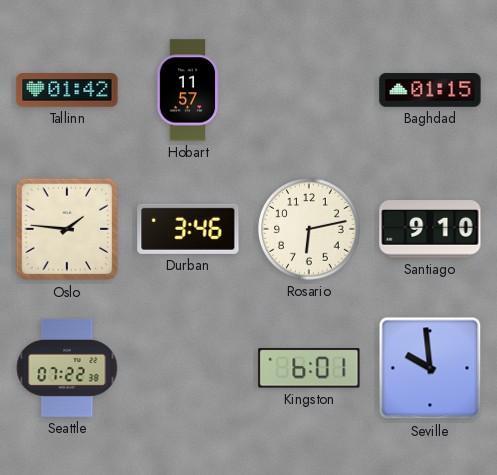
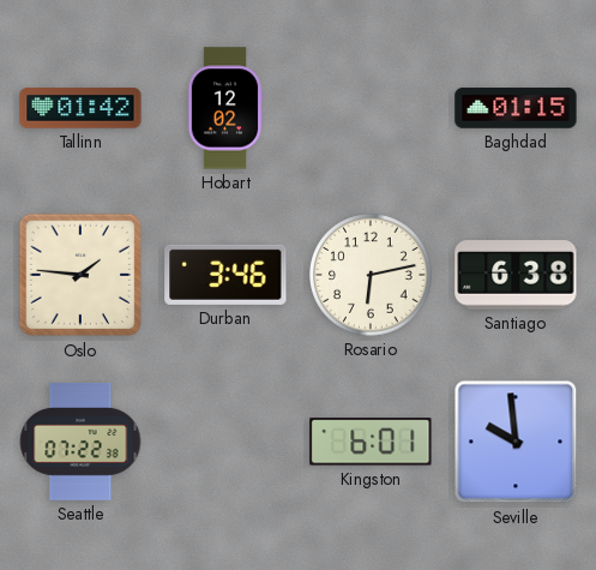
Hobart: 11:57 -> 12:02 (225, 108)
Santiago: 9:10 -> 6:38 (516, 275)
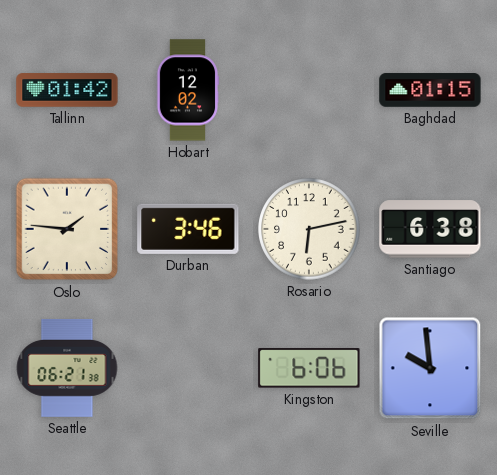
Seattle: 07:22 -> 06:21 (67, 368)
Kingston: 6:01 -> 6:06 (309, 368)
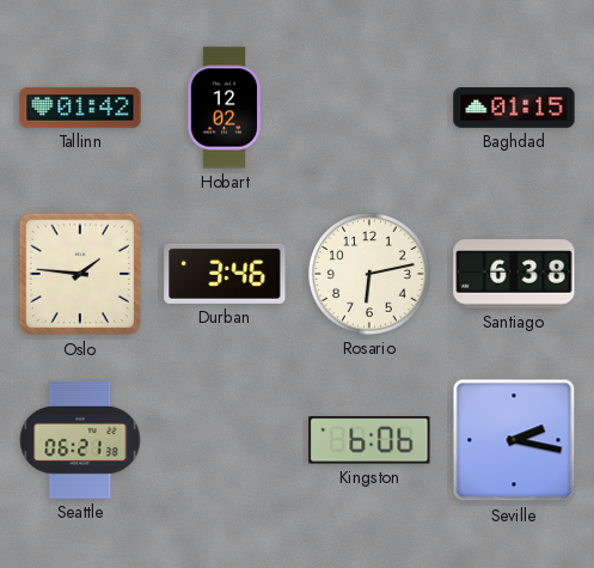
Seville: 9:59 -> 2:17 (514, 440)
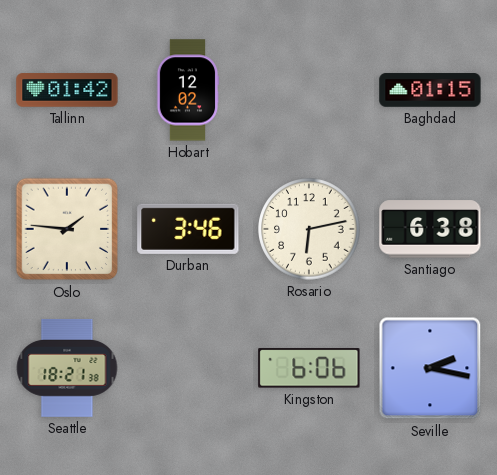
Seattle: 06:21 -> 18:21 (67, 368)
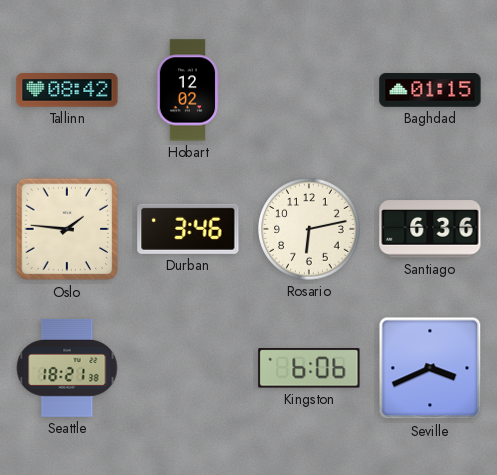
Tallinn: 01:42 -> 08:42 (67, 90)
Santiago: 6:38 -> 6:36 (430, 229)
Seville: 2:17 -> 3:41 (430, 368)
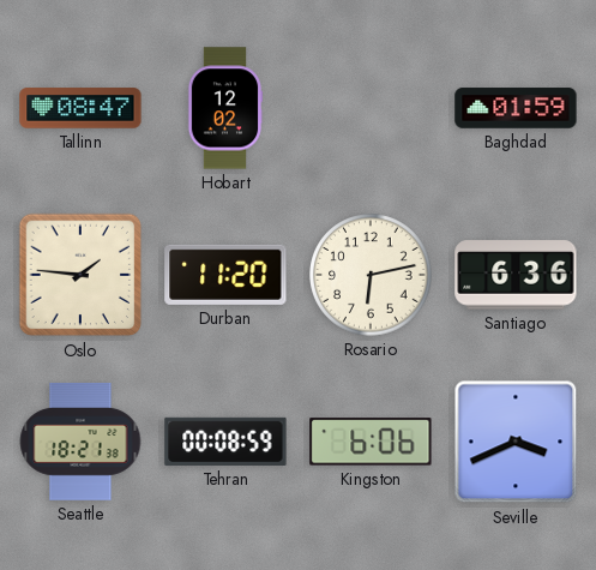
Tallinn: 08:42 -> 08:47 (80, 108)
Baghdad: 01:15 -> 01:59 (516, 108)
Durban: 3:46 -> 11:20 (225, 275)
Tehran: none -> 00:08 (225, 442)
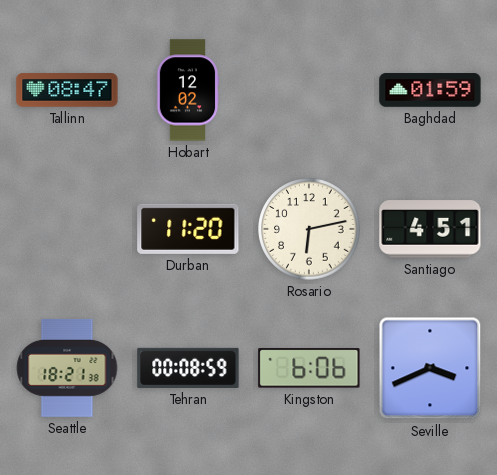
Oslo: 1:46 -> none (80, 275)
Santiago: 6:36 -> 4:51 (430, 229)
